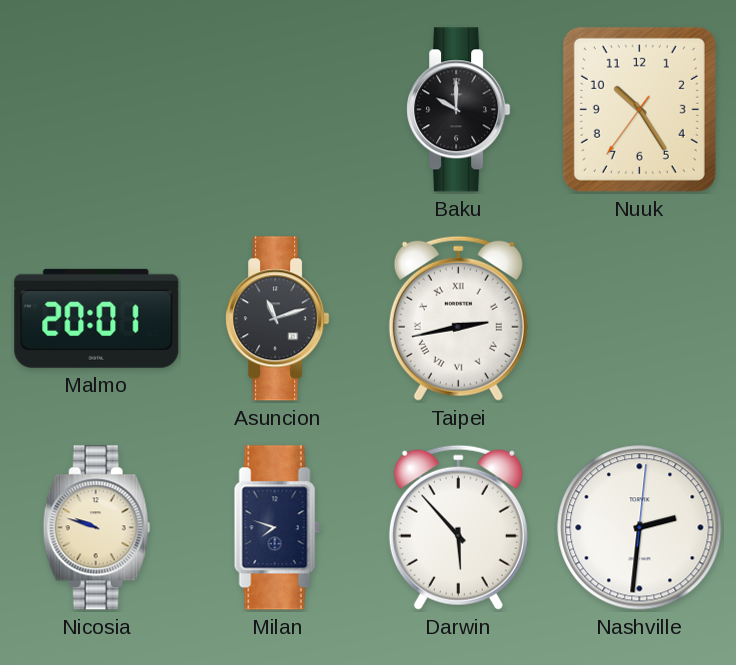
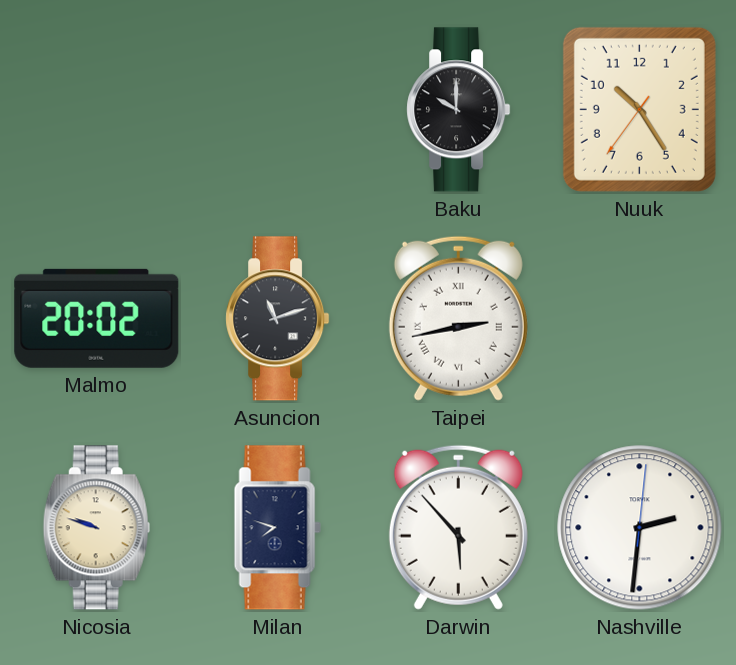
Malmo: 20:01 -> 20:02 (97, 318)
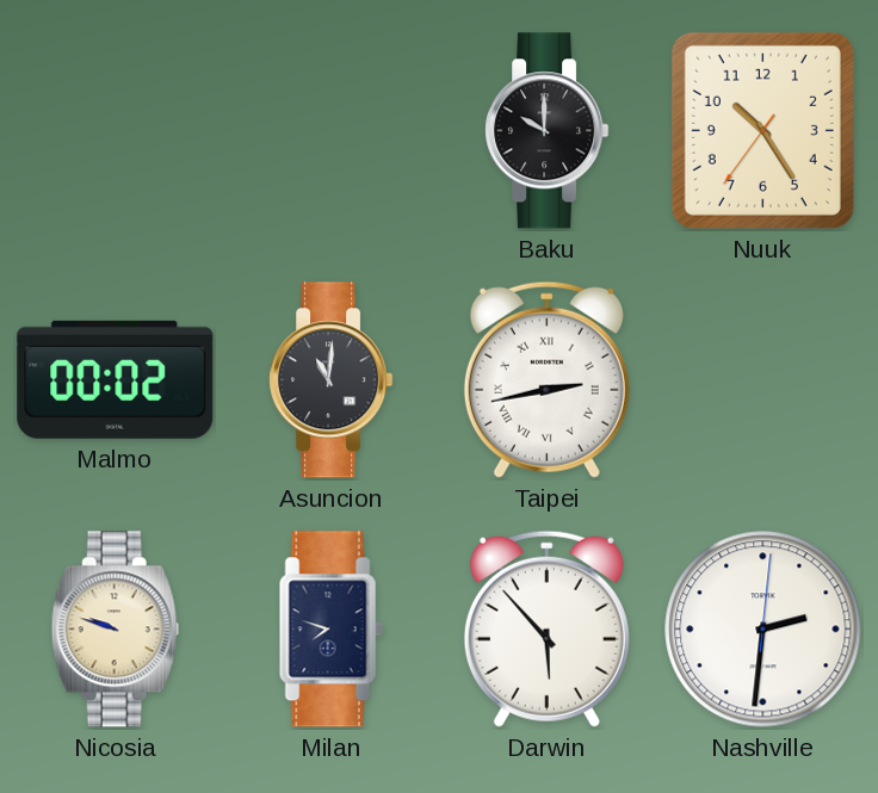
Malmo: 20:02 -> 00:02 (116, 379)
Asuncion: 11:12 -> 11:01 (332, 380)
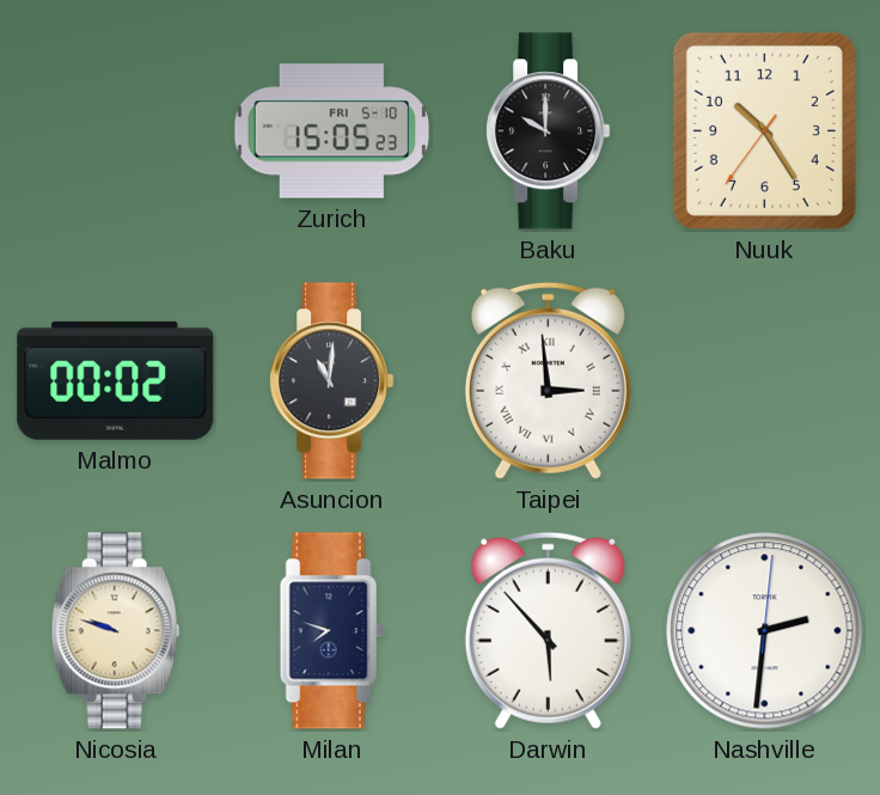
Zurich: none -> 15:05 (332, 132)
Taipei: 2:43 -> 2:59 (548, 380)
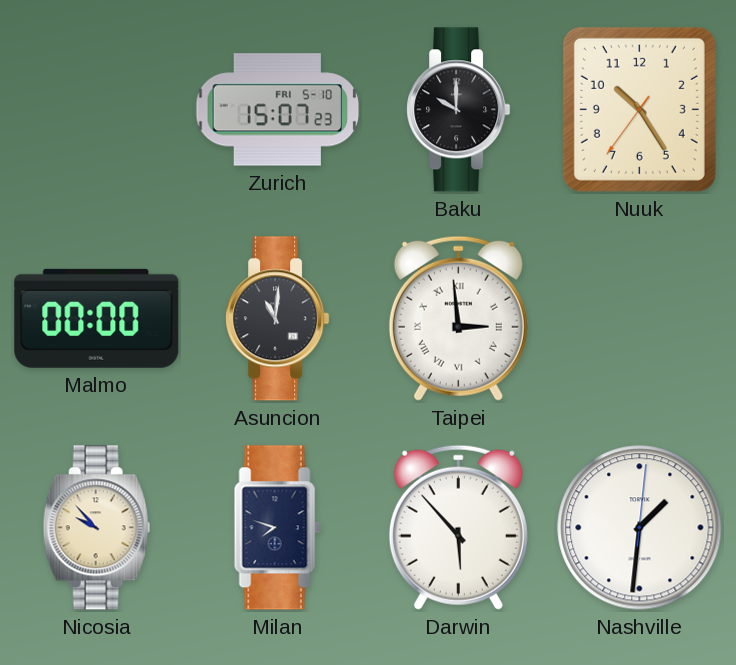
Zurich: 15:05 -> 15:07 (278, 110)
Malmo: 00:02 -> 00:00 (97, 318)
Nicosia: 9:48 -> 9:53 (96, 528)
Nashville: 2:31 -> 1:31 (640, 528)
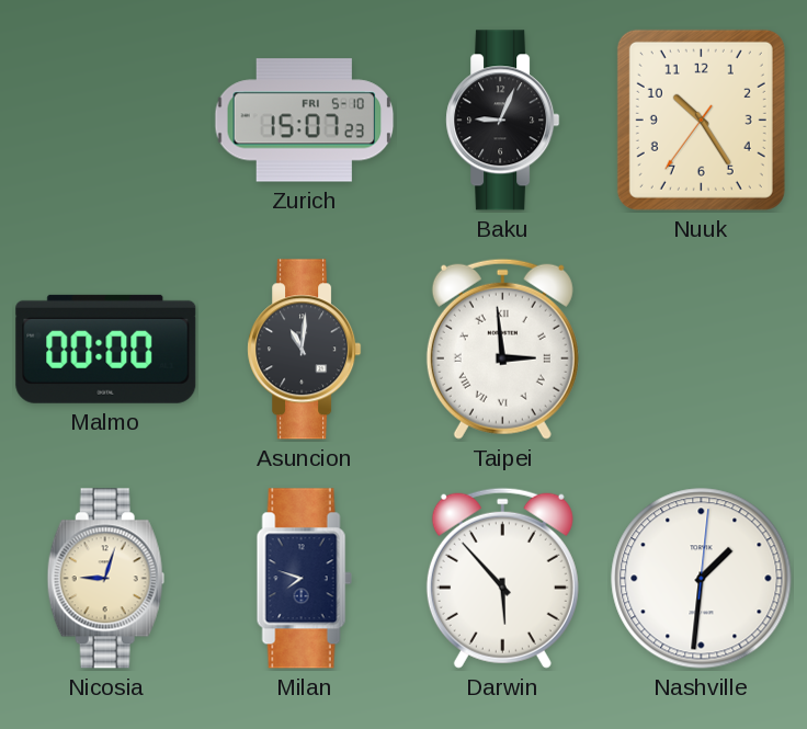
Baku: 10:00 -> 9:04 (503, 121)
Nicosia: 9:53 -> 9:03 (105, 579)
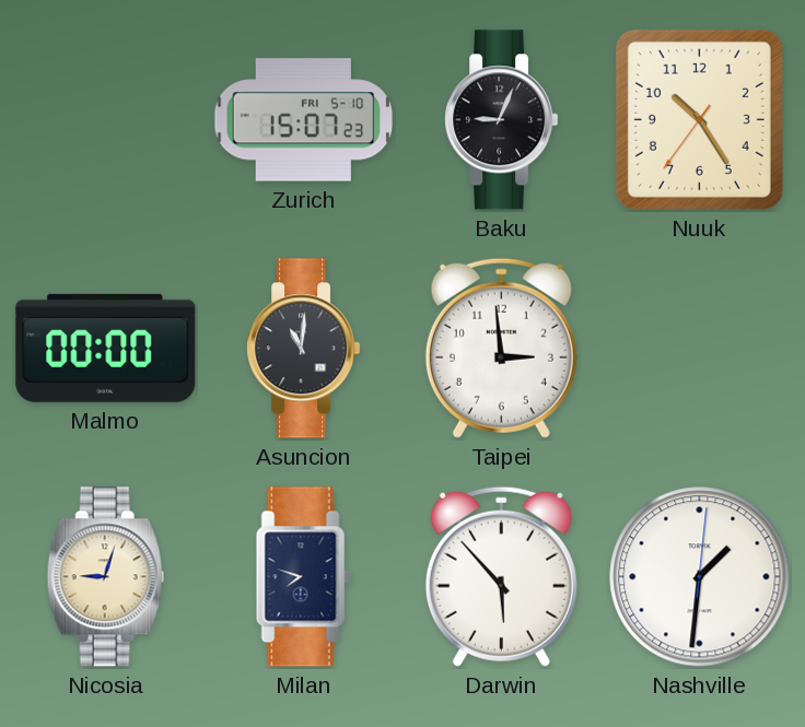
Taipei numerals: Roman -> Arabic (501, 348)
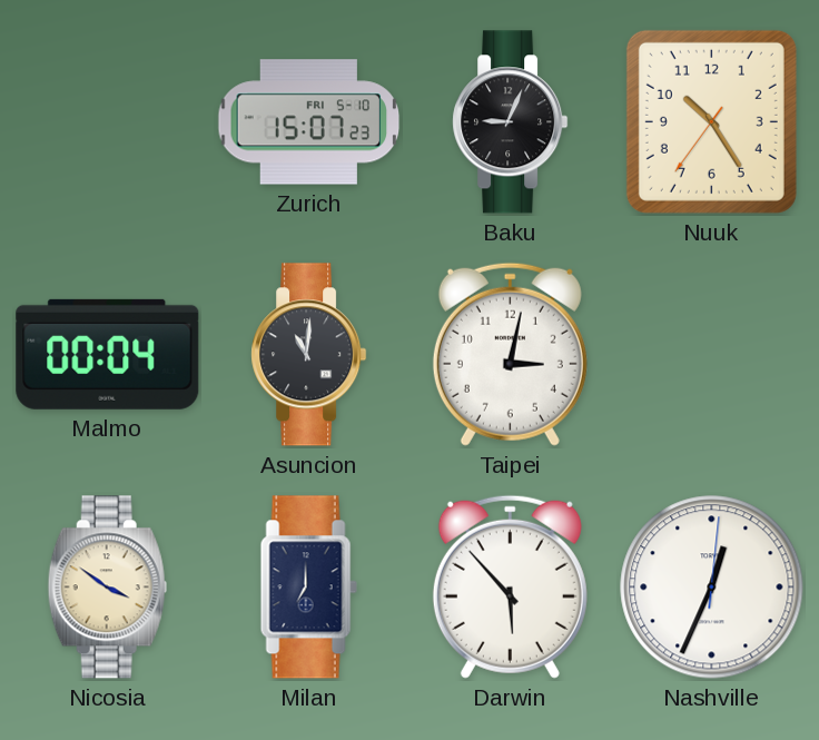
Malmo: 00:00 -> 00:04 (108, 354)
Taipei: 2:59 -> 3:02 (510, 354)
Nicosia: 9:03 -> 3:51 (107, 588)
Milan: 7:48 -> 7:00 (308, 588)
Nashville: 1:31 -> 12:34 (712, 588)
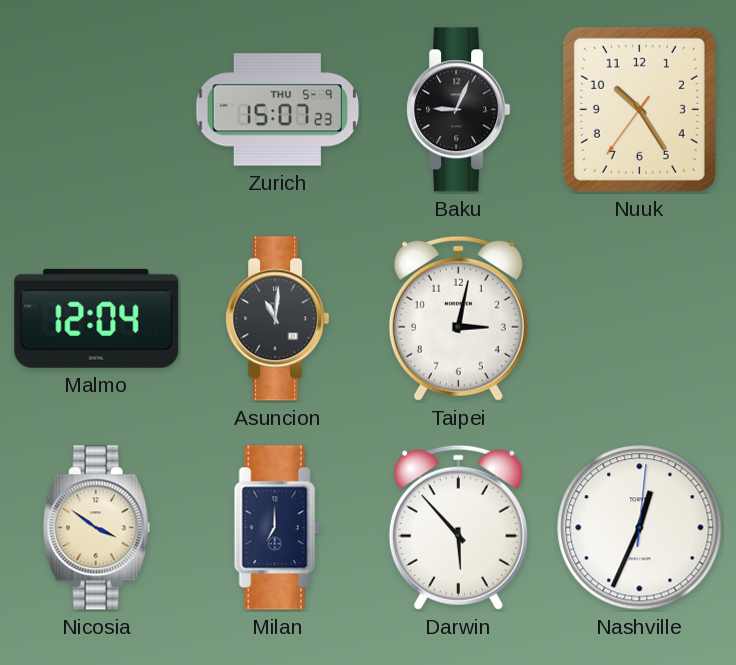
Zurich date: FRI 5-10 -> THU 5-9 (278, 110)
Malmo: 00:04 -> 12:04 (97, 318)
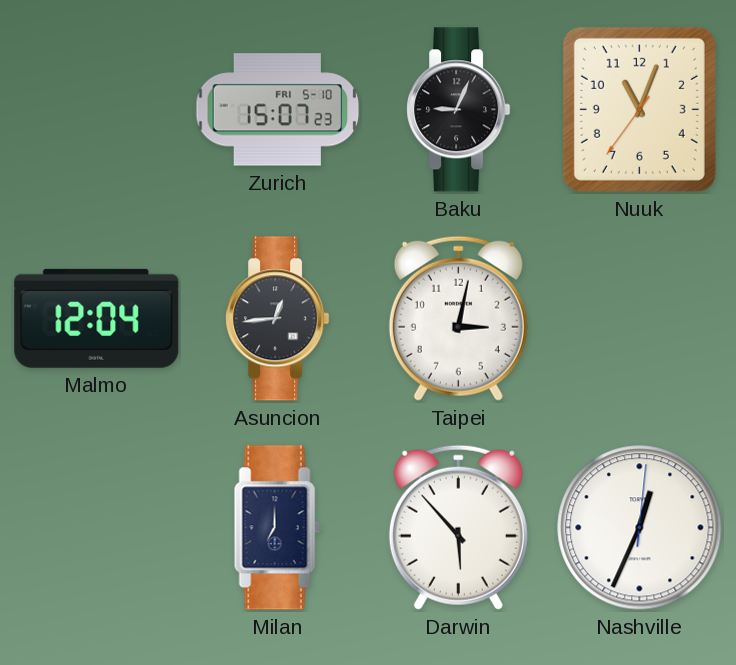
Zurich date: THU 5-9 -> FRI 5-10 (278, 110)
Nuuk: 10:24 -> 11:03 (639, 109)
Asuncion: 11:01 -> 12:44 (278, 319)
Nicosia: 3:51 -> none (96, 528)
